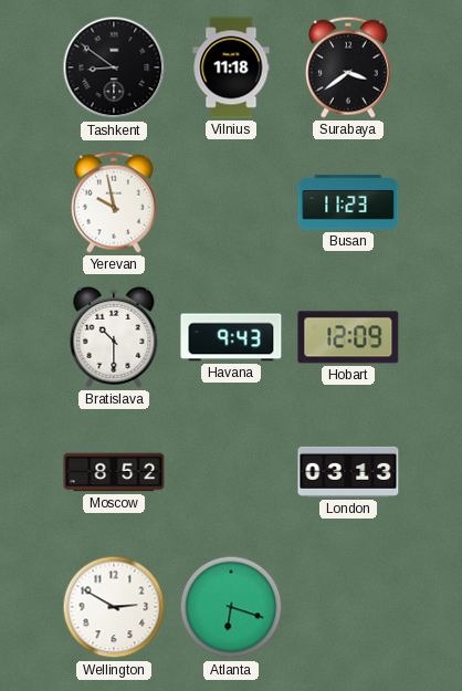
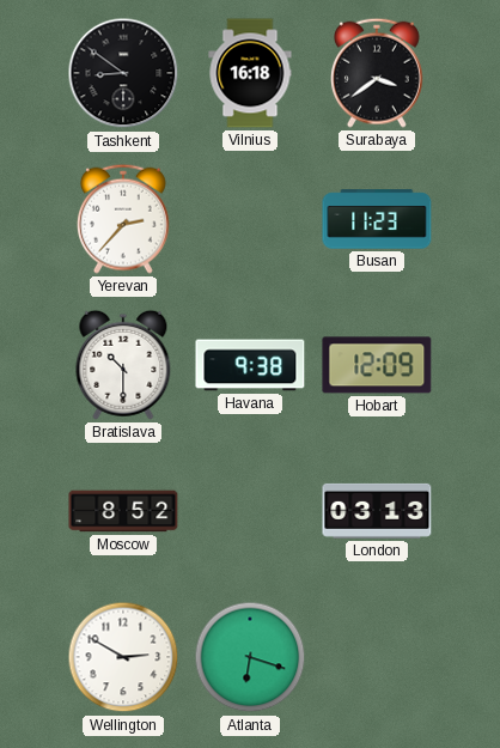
Vilnius: 11:18 -> 16:18 (250, 73)
Yerevan: 9:58 -> 2:37 (123, 219)
Havana: 9:43 -> 9:38 (250, 365)
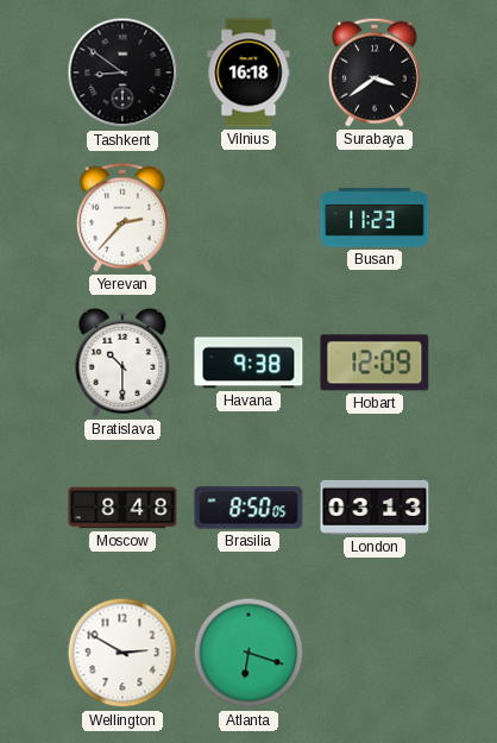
Moscow: 8:52 -> 8:48 (122, 508)
Brasilia: none -> 8:50 (248, 508)
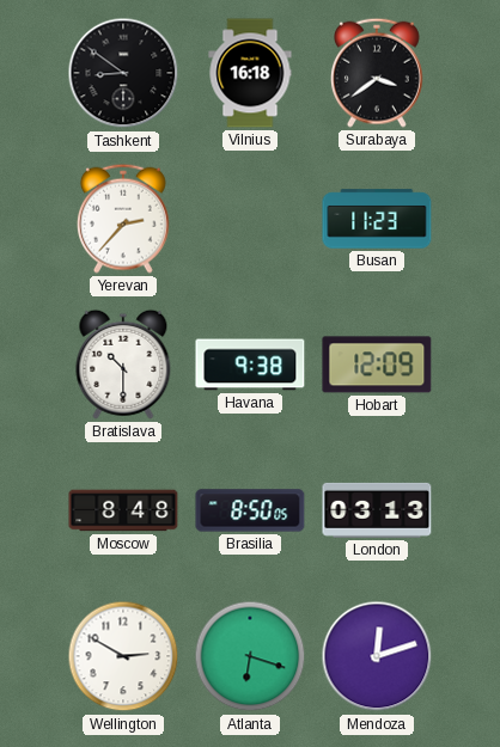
Mendoza: none -> 12:12 (377, 656)
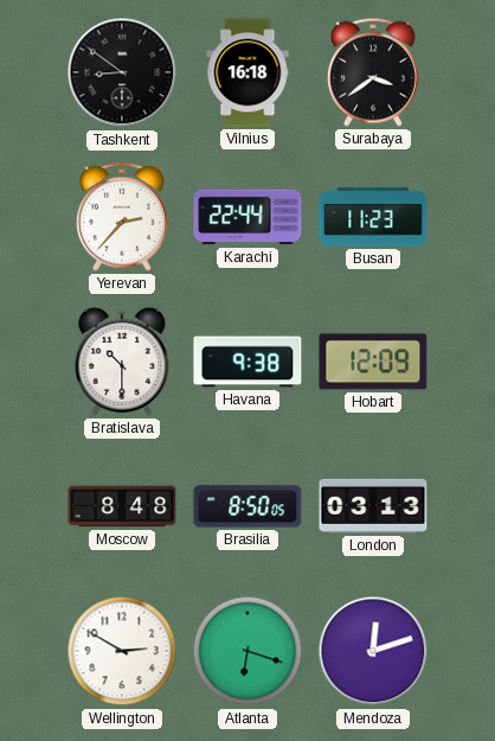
Karachi: none -> 22:44 (247, 217)
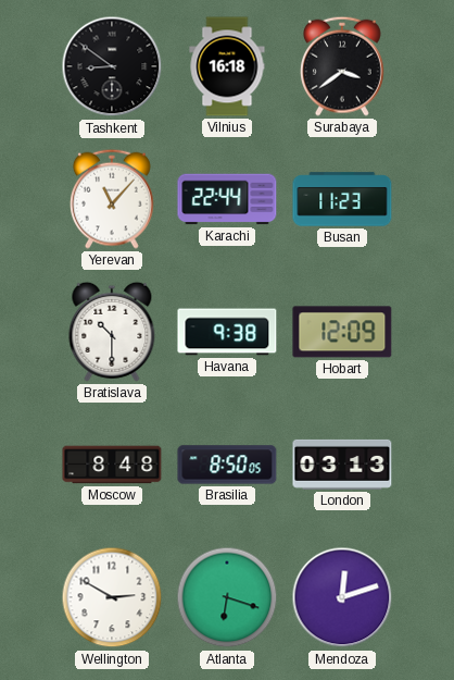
Yerevan: 2:37 -> 11:07 (112, 199)
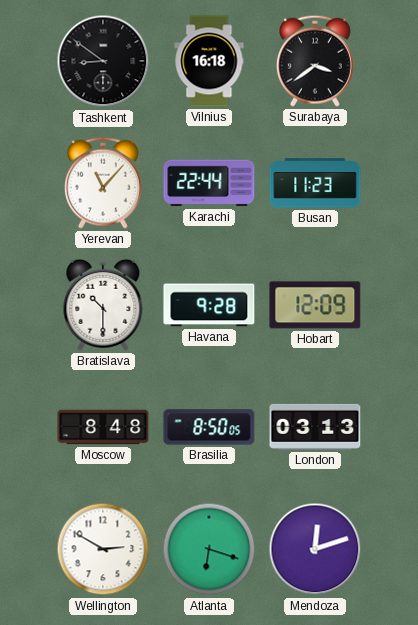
Havana: 9:38 -> 9:28 (209, 305)
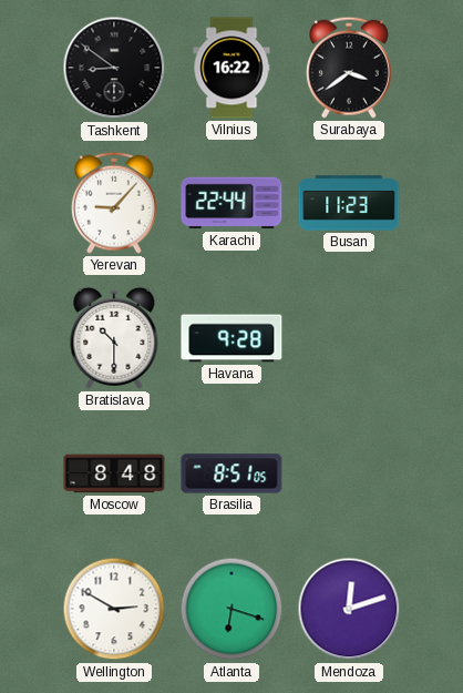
Vilnius: 16:18 -> 16:22 (231, 68)
Yerevan: 11:07 -> 9:07 (114, 203)
Hobart: 12:09 -> none (315, 305)
Brasilia: 8:50 -> 8:51 (231, 473)
London: 03:13 -> none (315, 427)
